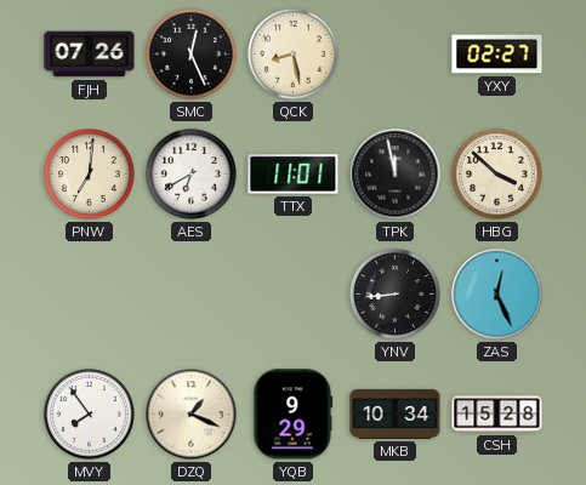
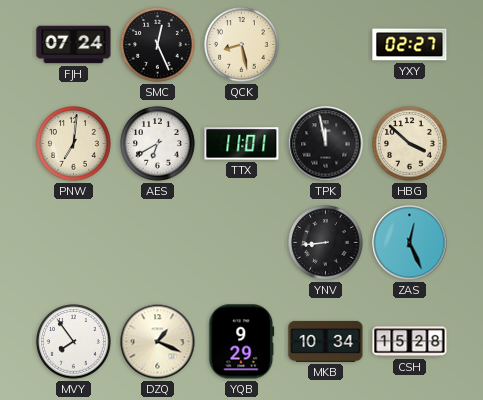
FJH: 07:26 -> 07:24 (74, 45)
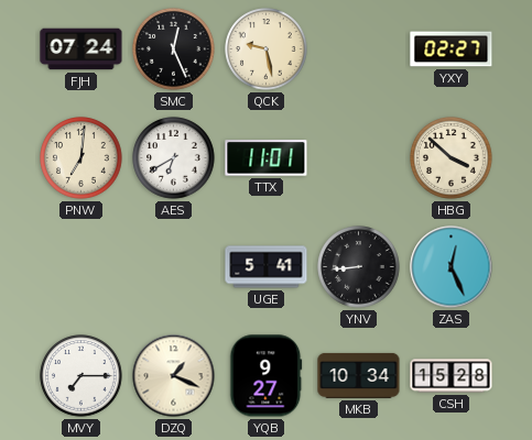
QCK: 8:28 -> 9:28 (267, 50)
TPK: 11:58 -> none (326, 144)
UGE: none -> 5:41 (267, 267)
MVY: 7:54 -> 7:15 (82, 376)
YQB: 9:29 -> 9:27 (267, 376)
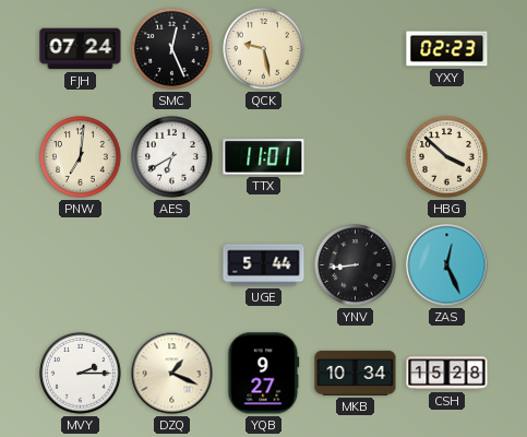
YXY: 02:27 -> 02:23 (447, 49)
UGE: 5:41 -> 5:44 (264, 265)
MVY: 7:15 -> 2:15 (81, 374)
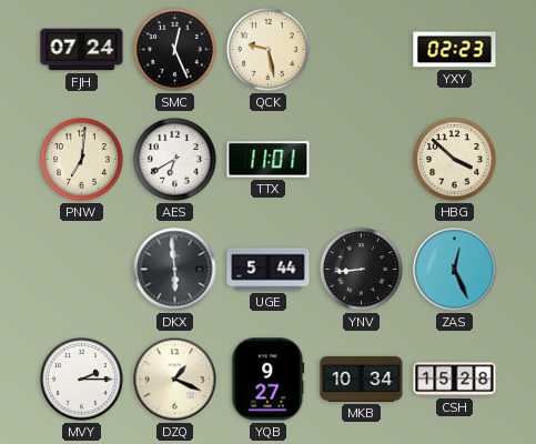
DKX: none -> 5:59 (175, 270)
